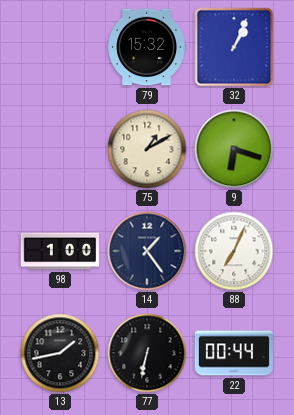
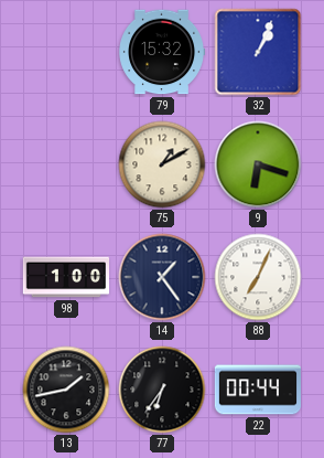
77: 6:32 -> 6:36 (162, 390)
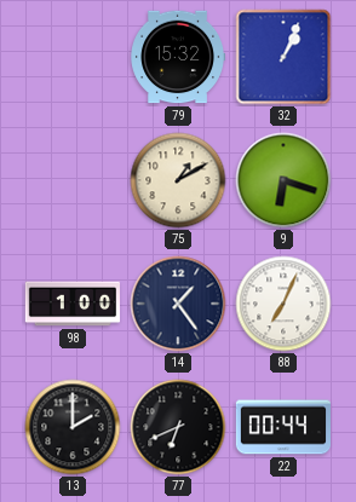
13: 1:43 -> 2:00 (73, 427)
77: 6:36 -> 6:41 (178, 427)
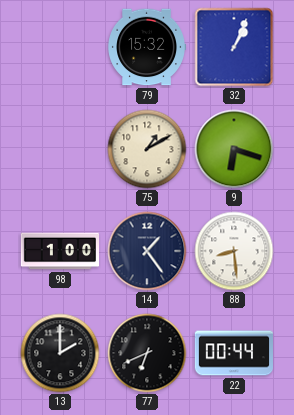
88: 7:04 -> 8:29 (234, 251)
